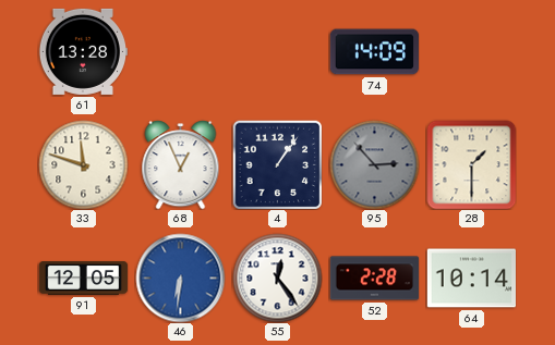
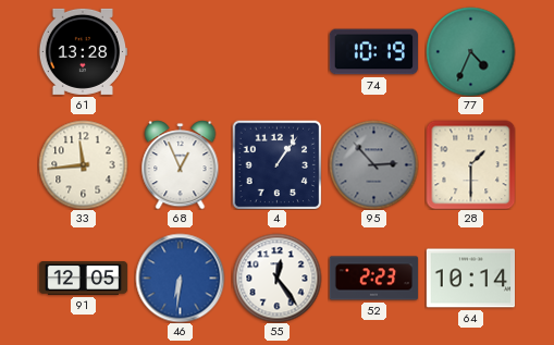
74: 14:09 -> 10:19 (373, 52)
77: none -> 4:34 (470, 51)
33: 11:48 -> 11:44 (83, 164)
52: 2:28 -> 2:23 (373, 279)
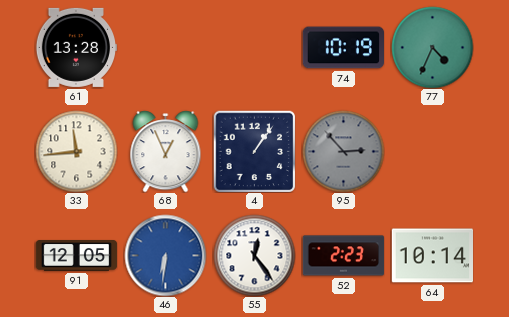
28: 1:30 -> none (470, 164)
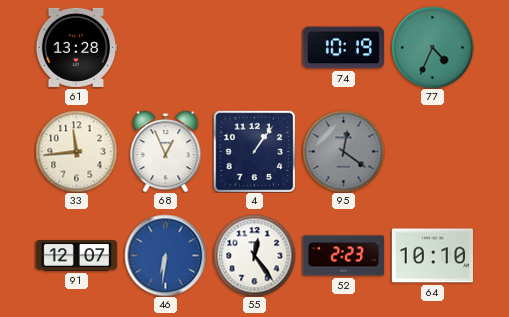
95: 2:53 -> 12:21 (343, 151)
91: 12:05 -> 12:07 (76, 256)
64: 10:14 -> 10:10 (432, 256)
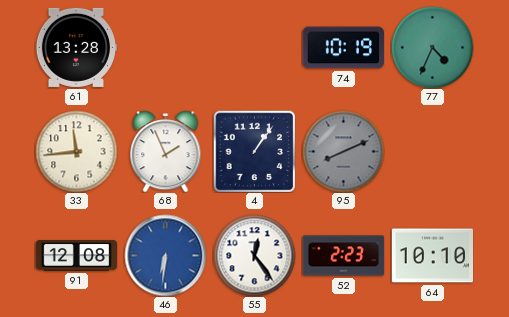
68: 12:56 -> 1:56 (166, 151)
95: 12:21 -> 8:11 (343, 151)
91: 12:07 -> 12:08 (76, 256)
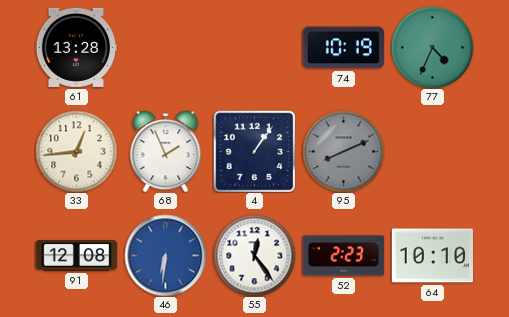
33: 11:44 -> 12:44 (76, 151)
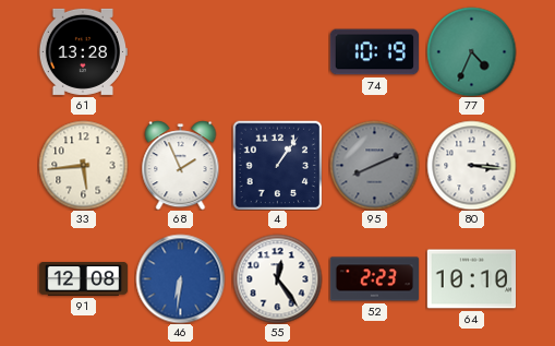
33: 12:44 -> 5:44 (83, 165)
80: none -> 3:16 (471, 165)
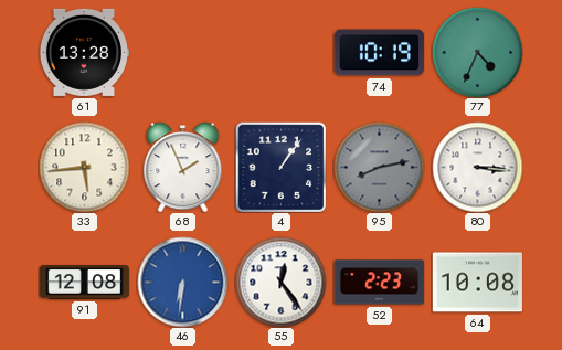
95: 8:11 -> 8:13 (379, 167)
64: 10:10 -> 10:08 (477, 283)
